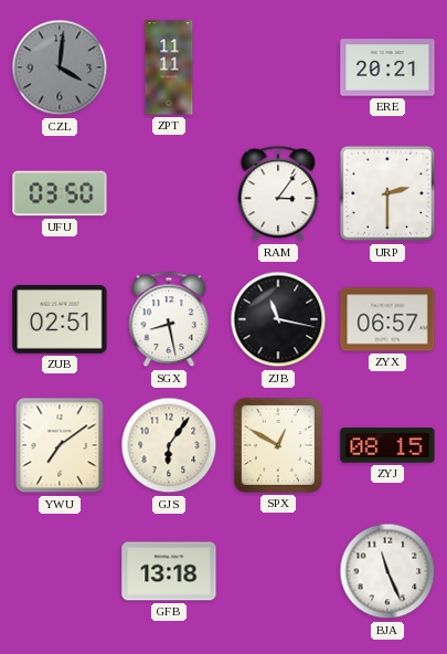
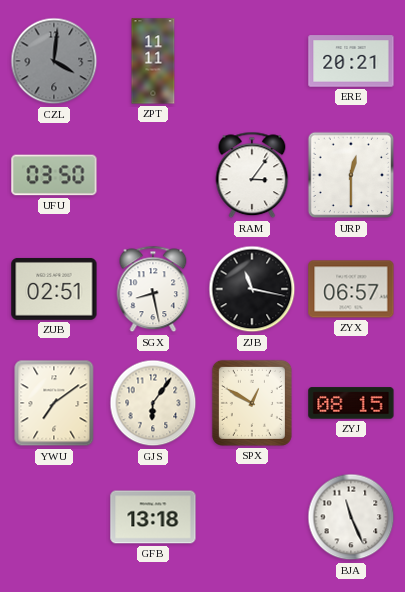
URP: 2:30 -> 12:30 (351, 175)
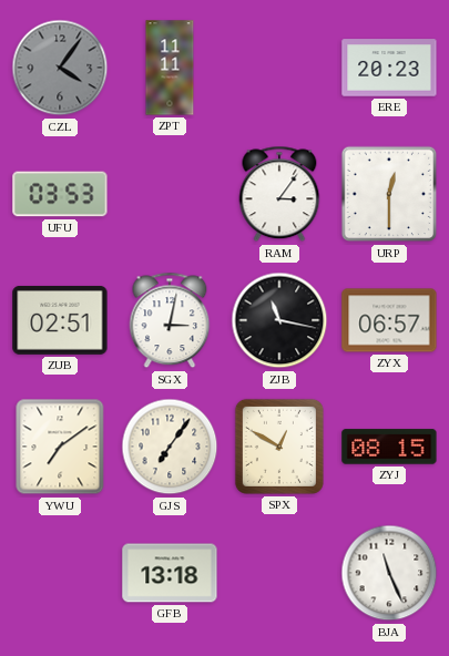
CZL: 4:01 -> 4:06 (60, 68)
ERE: 20:21 -> 20:23 (389, 68)
UFU: 03:50 -> 03:53 (60, 194)
SGX: 8:28 -> 3:02 (170, 320)
GJS: 6:06 -> 7:06 (170, 447)
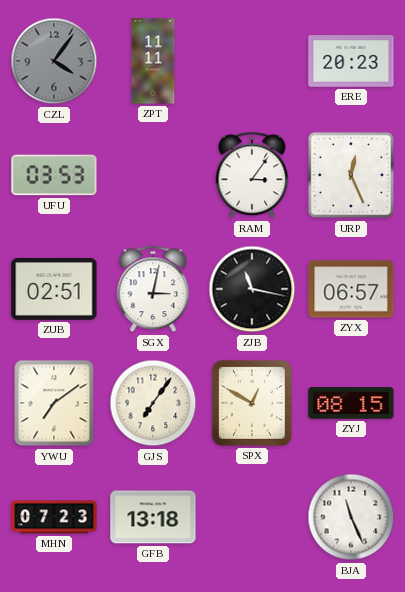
URP: 12:30 -> 12:26 (351, 175)
MHN: none -> 07:23 (54, 517)
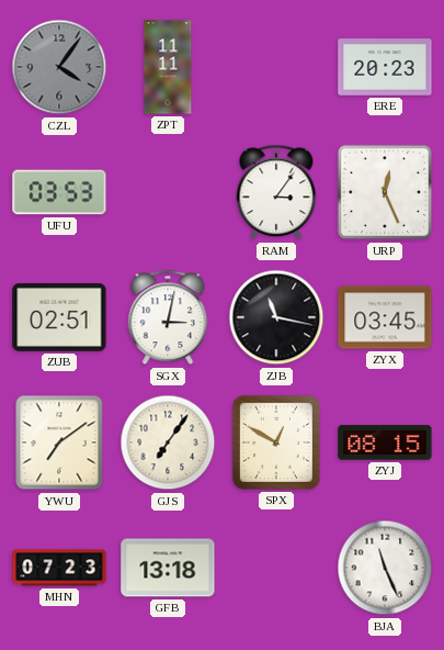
ZYX: 06:57 -> 03:45 (385, 317)
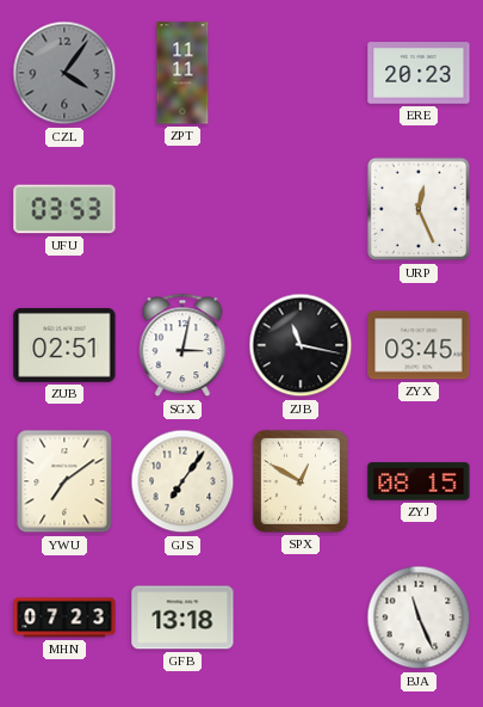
RAM: 3:06 -> none (276, 192)
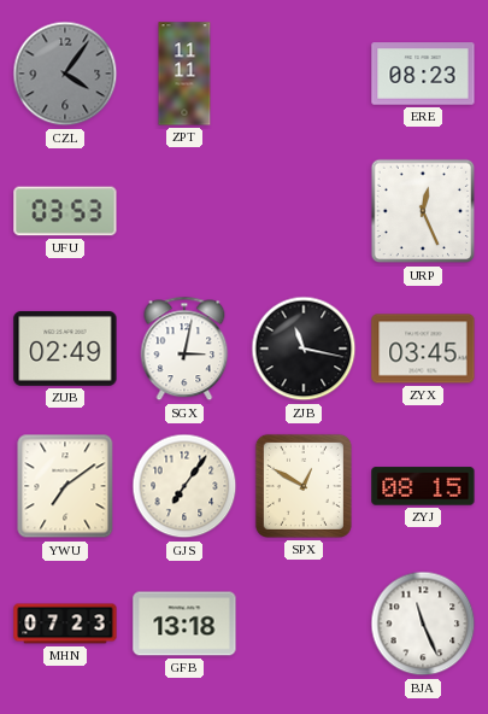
ERE: 20:23 -> 08:23 (423, 74)
ZUB: 02:51 -> 02:49 (65, 349)
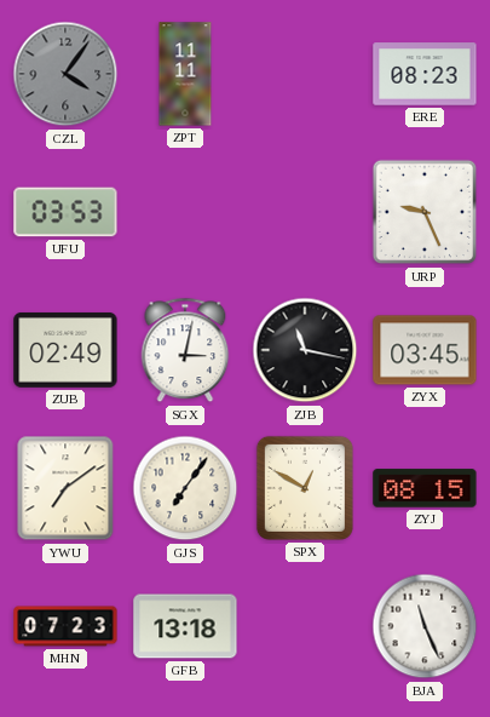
URP: 12:26 -> 9:26 (425, 212)
